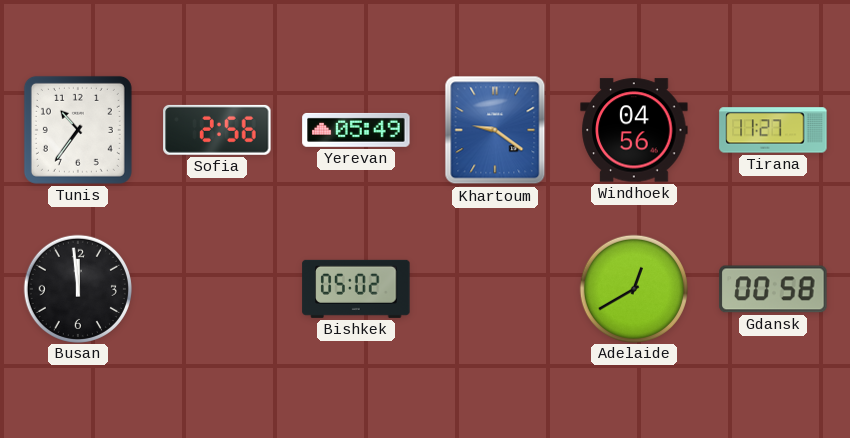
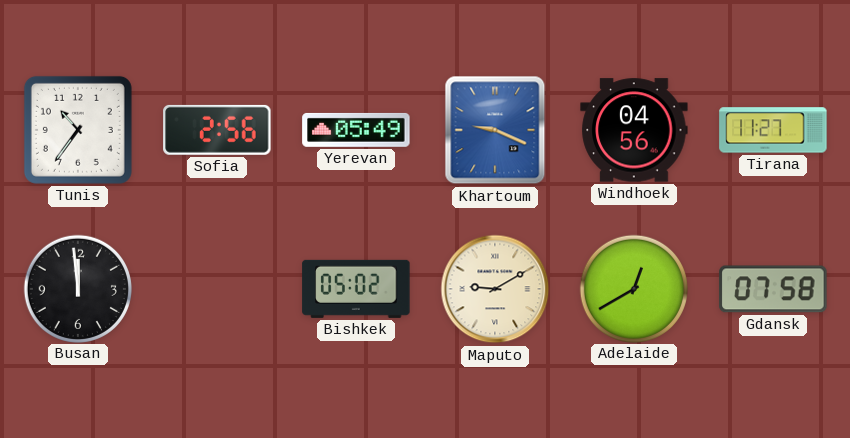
Khartoum: 9:21 -> 9:19 (495, 130)
Maputo: none -> 9:10 (495, 289)
Gdansk: 00:58 -> 07:58 (773, 289)
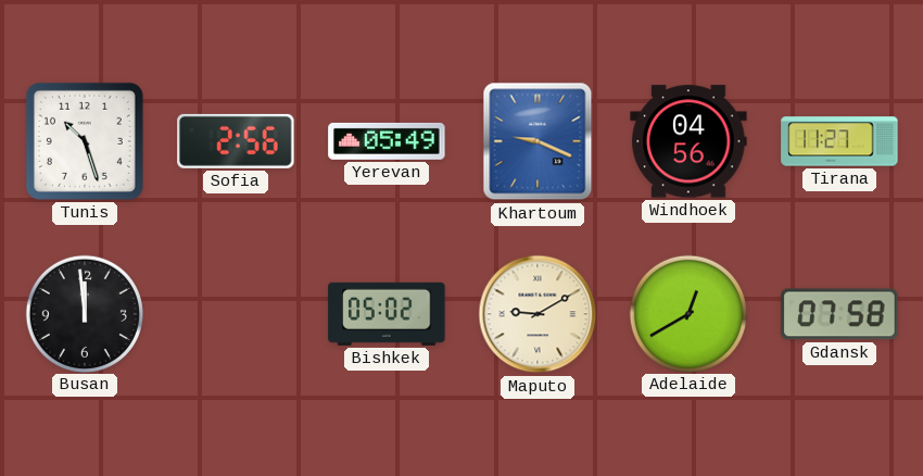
Tunis: 10:36 -> 10:27 (85, 141)
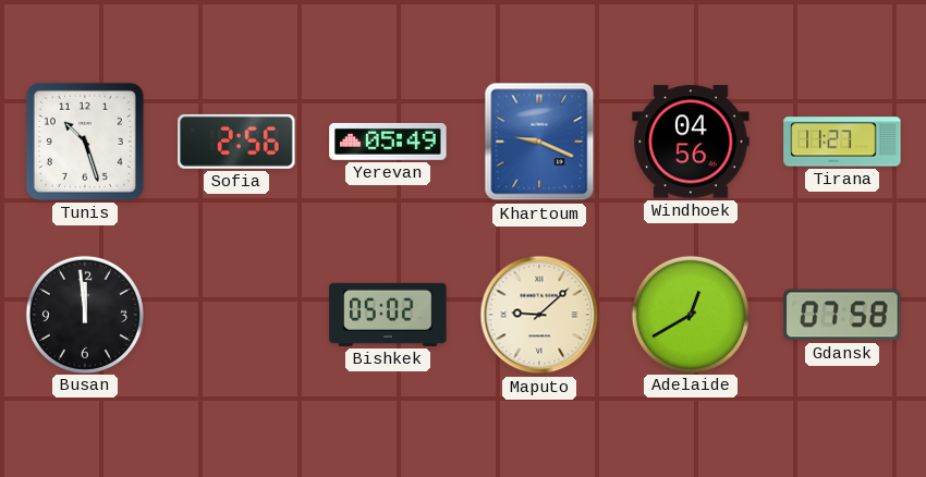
Maputo: 9:10 -> 9:08 (539, 315)
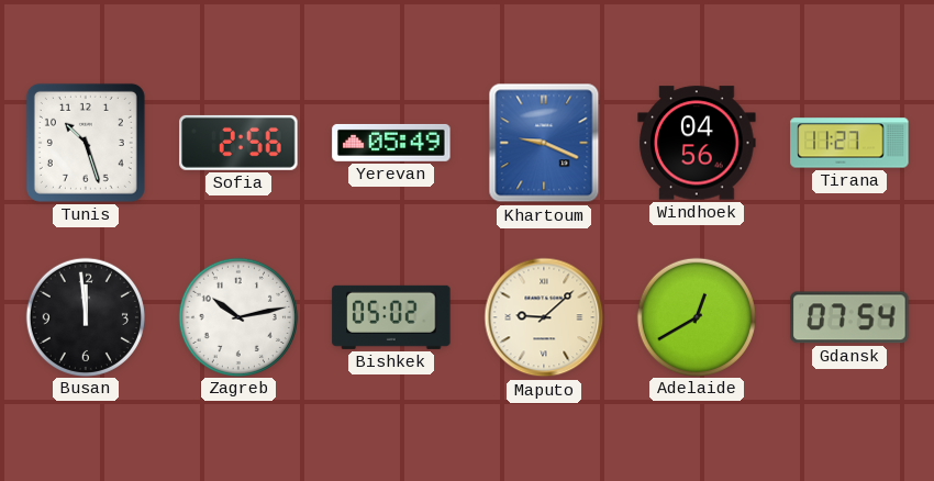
Zagreb: none -> 10:13 (237, 316)
Gdansk: 07:58 -> 07:54 (849, 317)
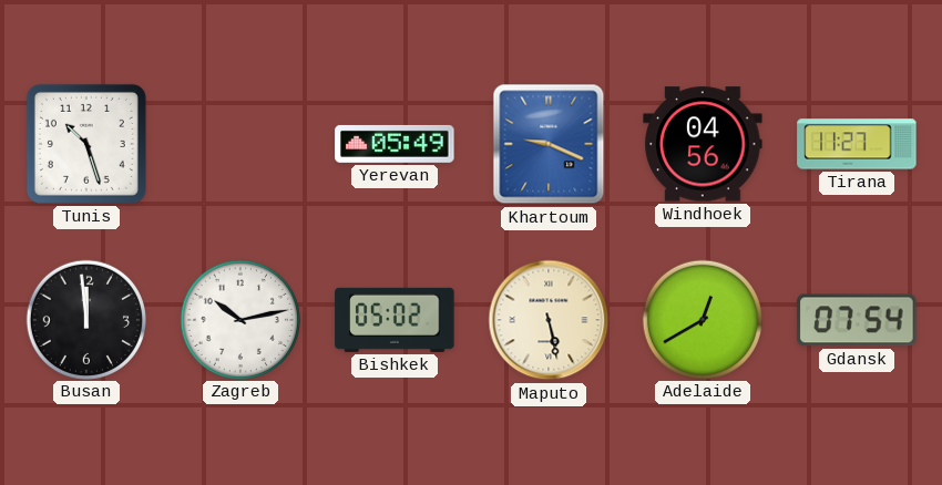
Sofia: 2:56 -> none (238, 143)
Maputo: 9:08 -> 5:28 (549, 320)
